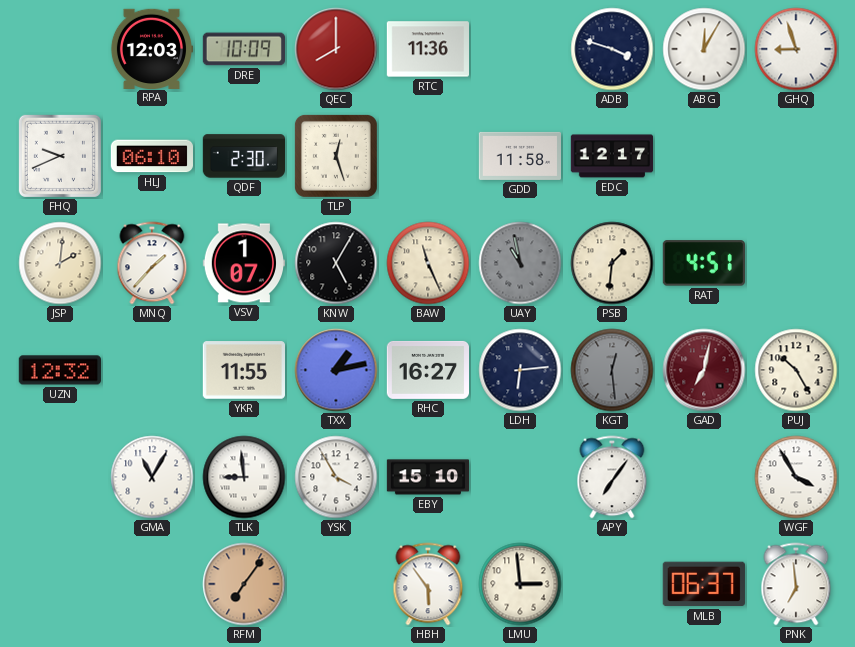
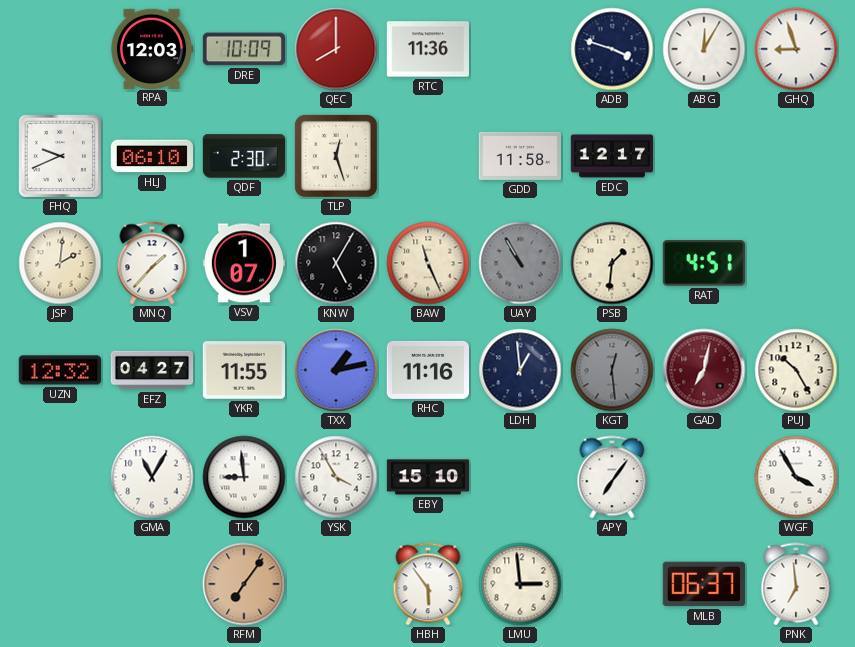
UAY: 10:58 -> 10:55 (520, 263)
EFZ: none -> 04:27 (152, 370)
RHC: 16:27 -> 11:16 (427, 370)
LDH: 6:14 -> 12:59 (520, 370)
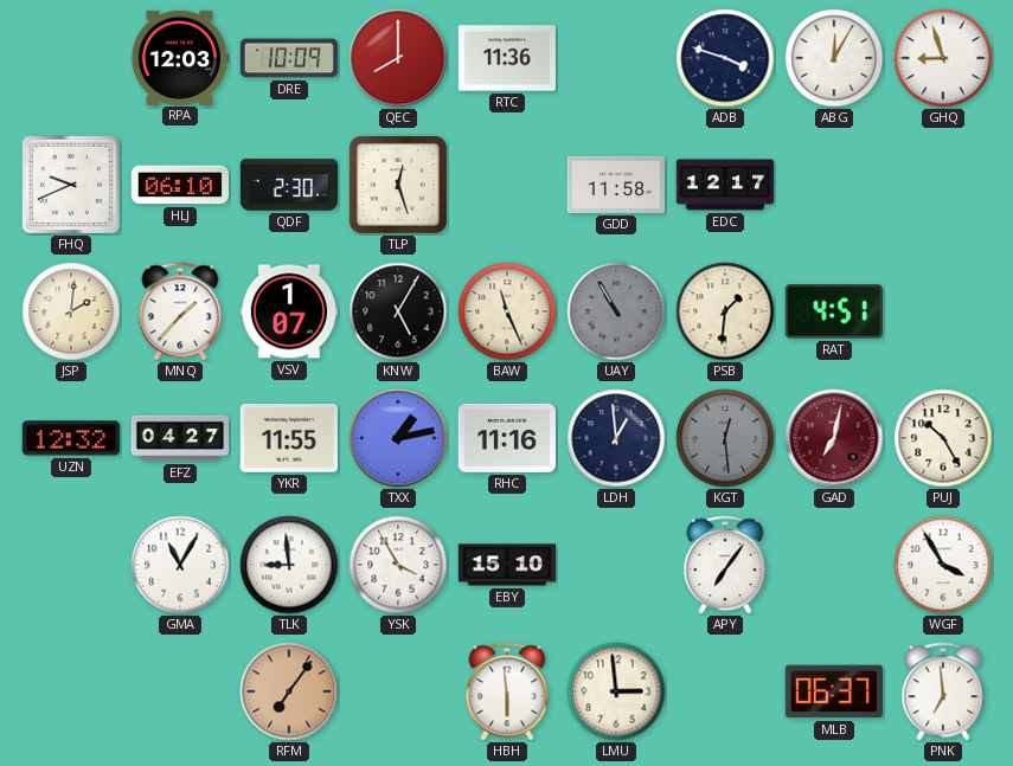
HBH: 5:54 -> 5:59 (507, 691)
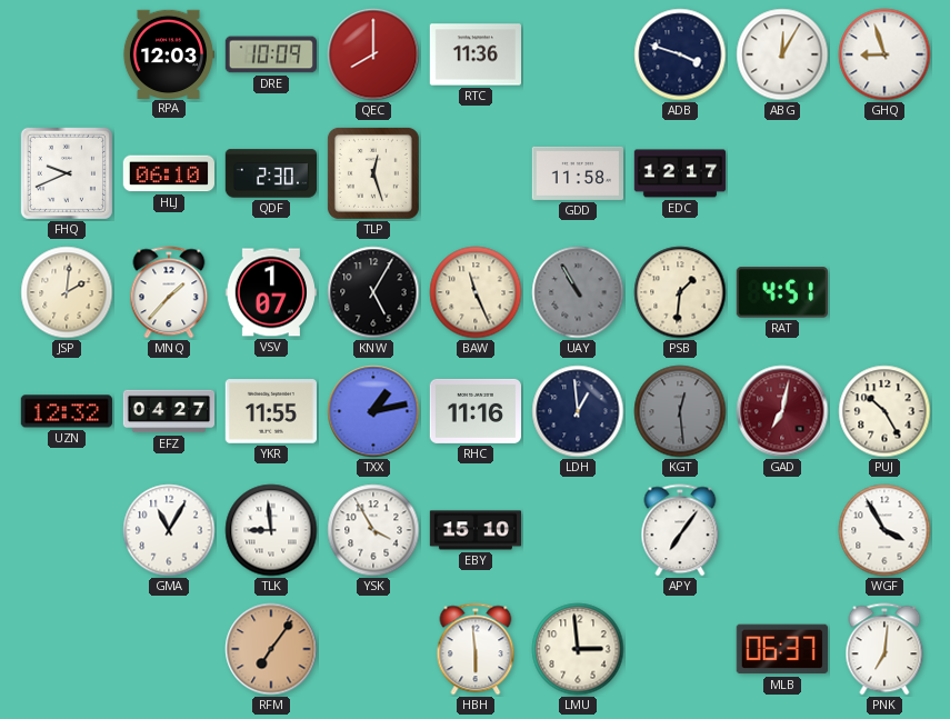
PNK: 6:59 -> 7:01 (884, 649)
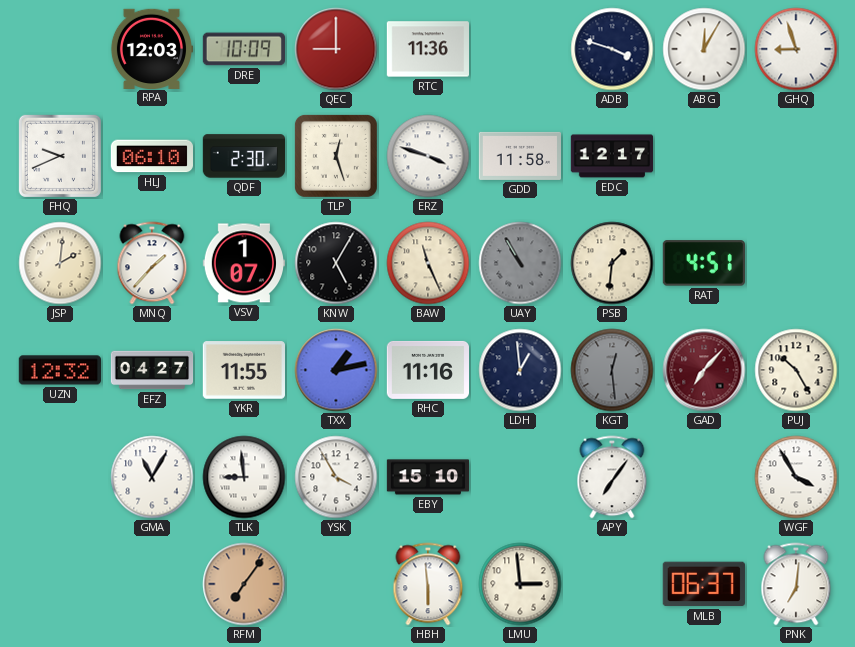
QEC: 8:00 -> 9:00 (336, 49)
ERZ: none -> 3:48 (428, 156)
GAD: 7:02 -> 7:07 (704, 370)
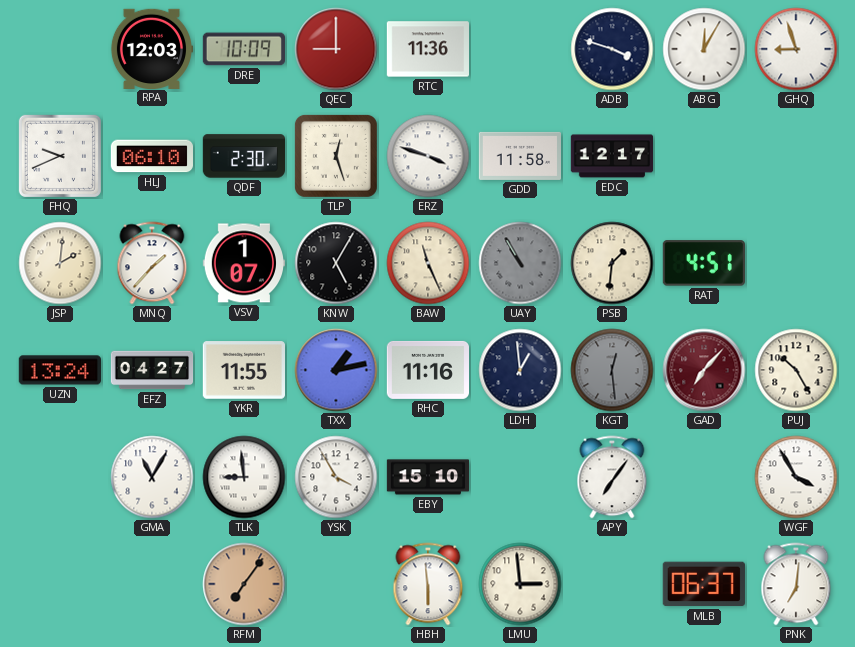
UZN: 12:32 -> 13:24 (60, 370)
